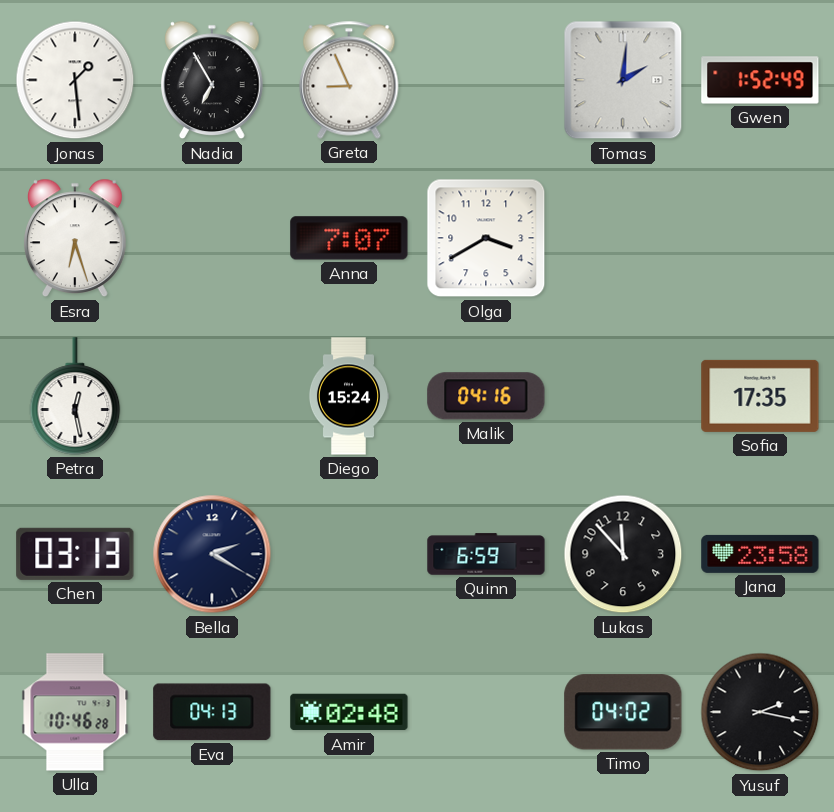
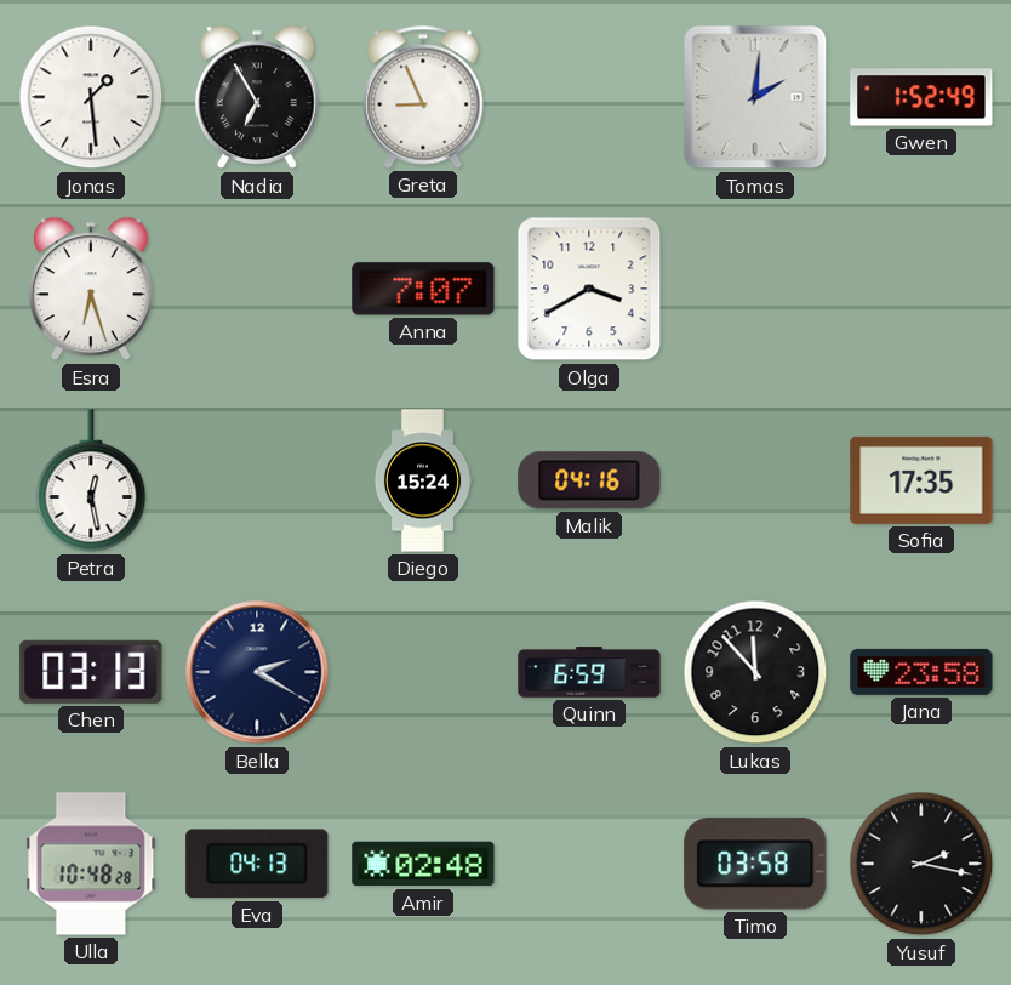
Ulla: 10:46 -> 10:48 (91, 864)
Timo: 04:02 -> 03:58 (755, 864)
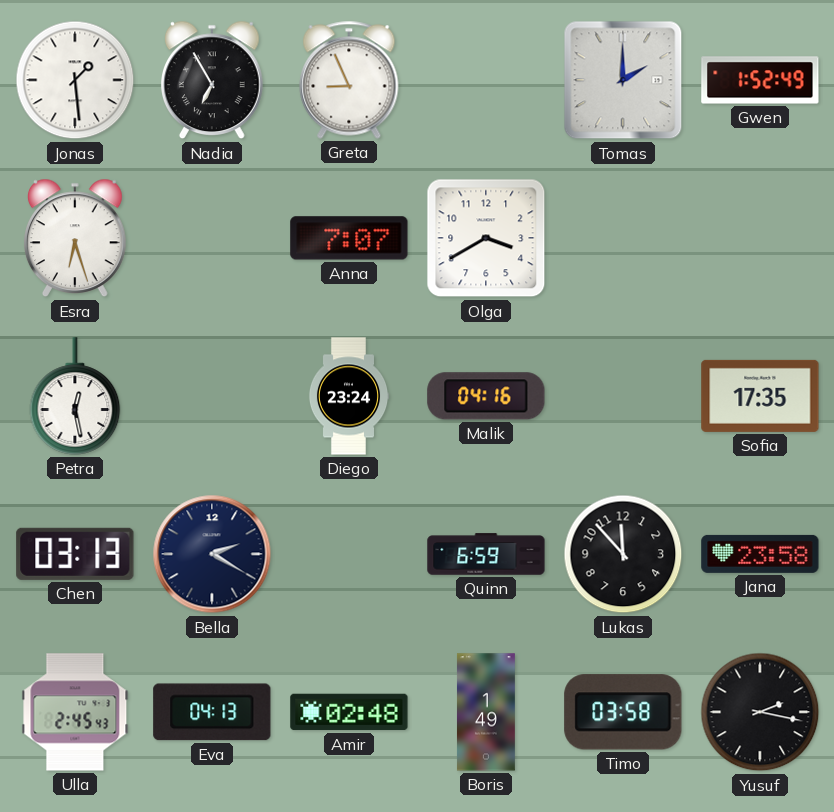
Tomas: 2:01 -> 2:00 (623, 80)
Diego: 15:24 -> 23:24 (349, 396)
Ulla: 10:48 -> 2:45 (75, 712)
Boris: none -> 1:49 (486, 712)
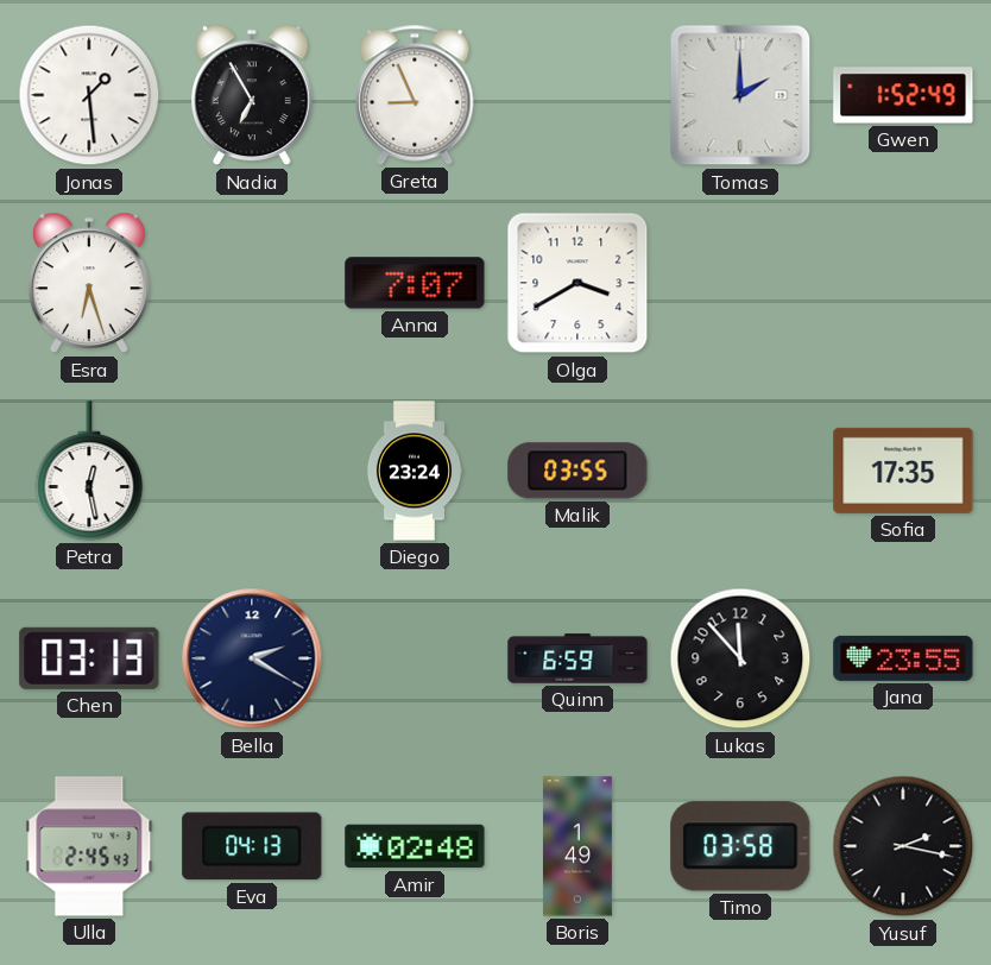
Malik: 04:16 -> 03:55 (577, 471)
Jana: 23:58 -> 23:55 (903, 658)
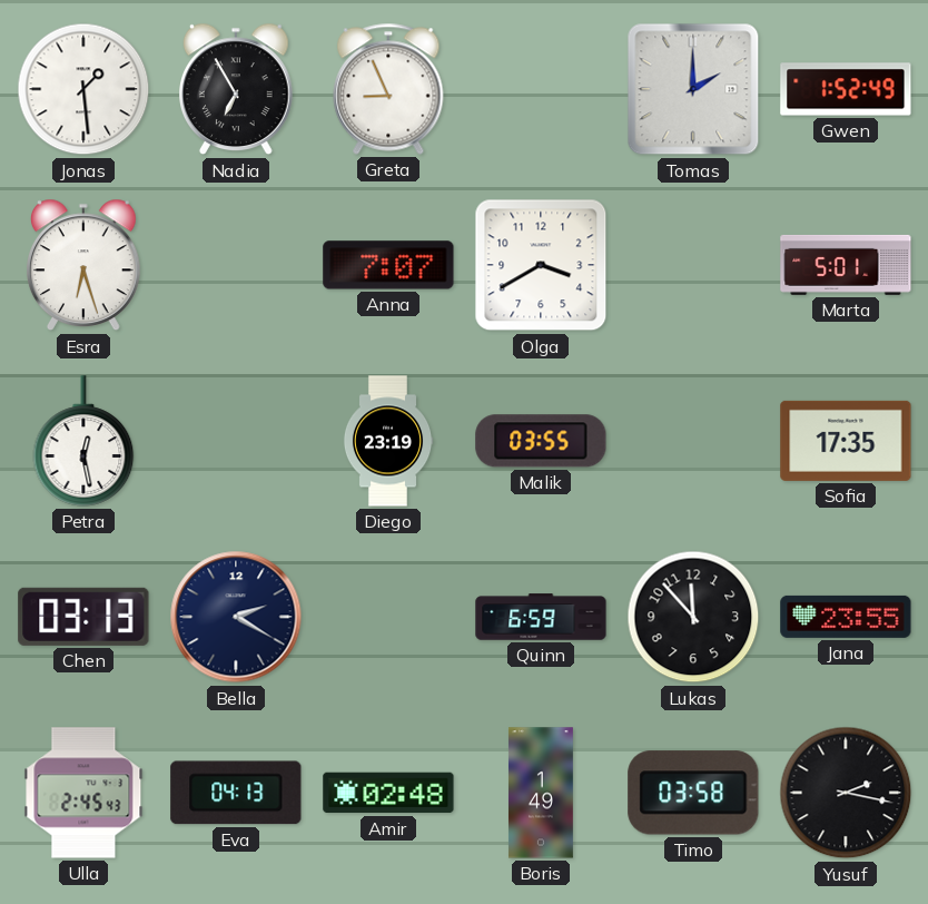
Marta: none -> 5:01 (846, 265)
Diego: 23:24 -> 23:19 (388, 441)
